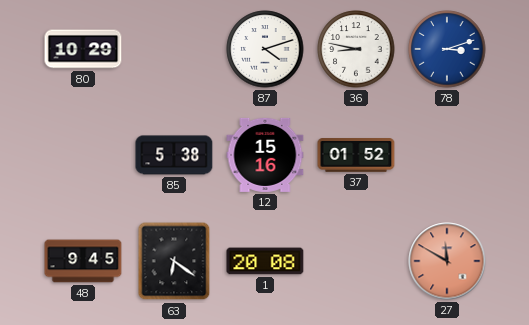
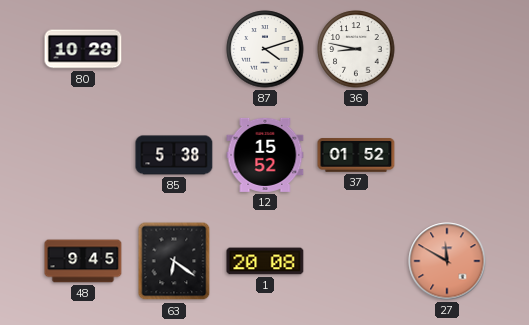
78: 3:12 -> none (447, 49)
12: 15:16 -> 15:52 (265, 155)
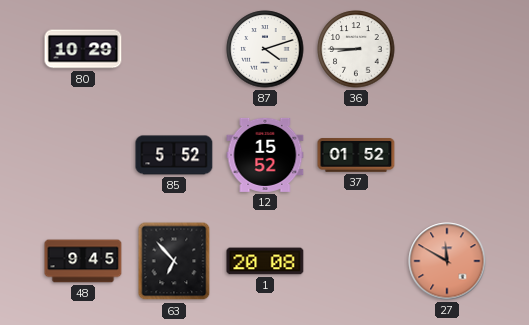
36: 8:47 -> 8:45 (356, 49)
85: 5:38 -> 5:52 (174, 155)
63: 6:21 -> 6:53 (174, 261)
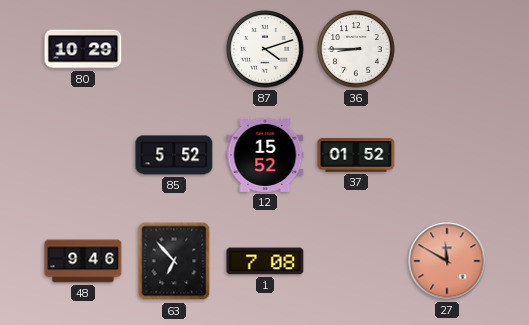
48: 9:45 -> 9:46 (83, 261)
1: 20:08 -> 7:08 (265, 261)
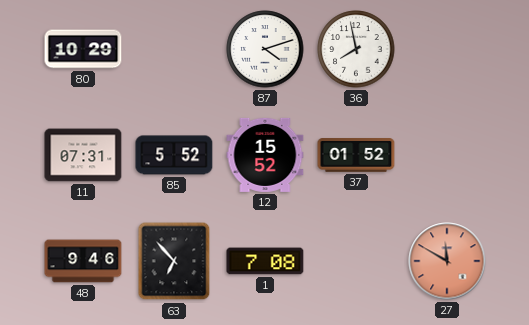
36: 8:45 -> 7:58 (356, 49)
11: none -> 07:31 (83, 155)
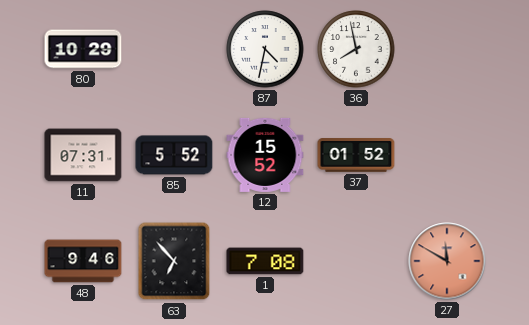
87: 4:12 -> 4:32 (265, 49)
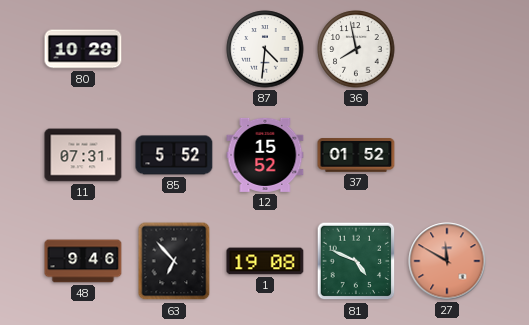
87: 4:32 -> 4:31 (265, 49)
1: 7:08 -> 19:08 (265, 261)
81: none -> 4:49 (356, 261)
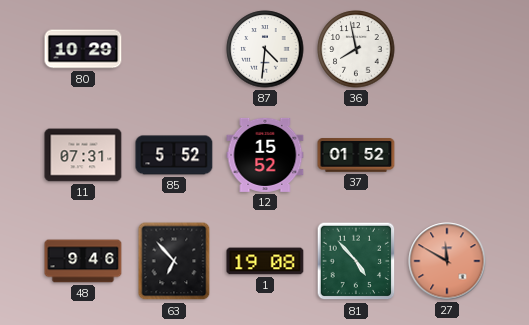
81: 4:49 -> 4:53 (356, 261)
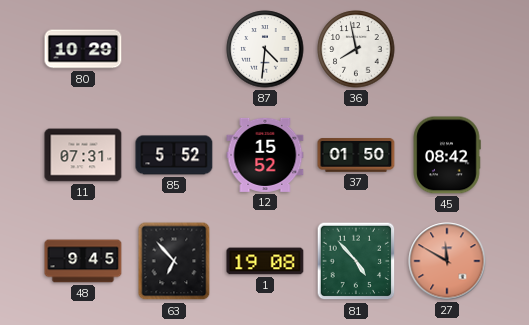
37: 01:52 -> 01:50 (356, 155)
45: none -> 08:42 (447, 155)
48: 9:46 -> 9:45 (83, 261)
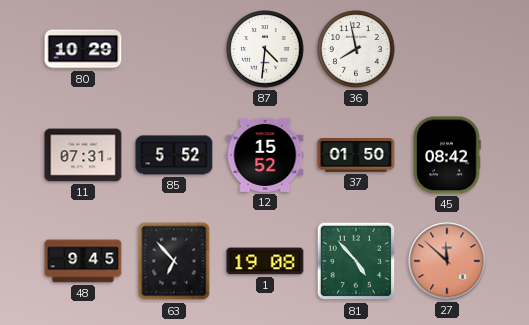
27: 11:50 -> 11:52 (447, 261)
